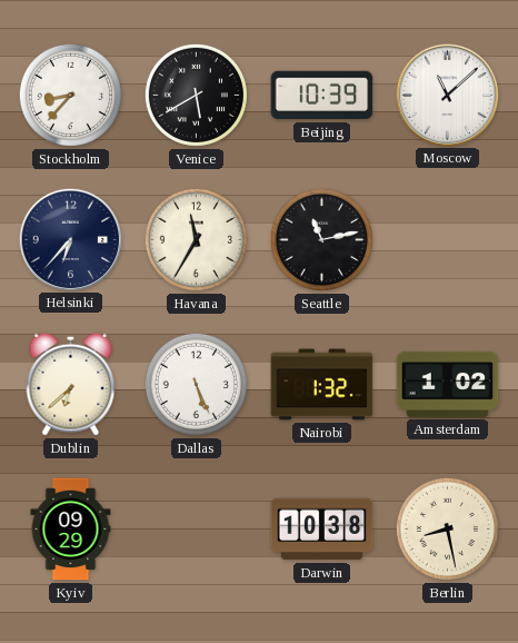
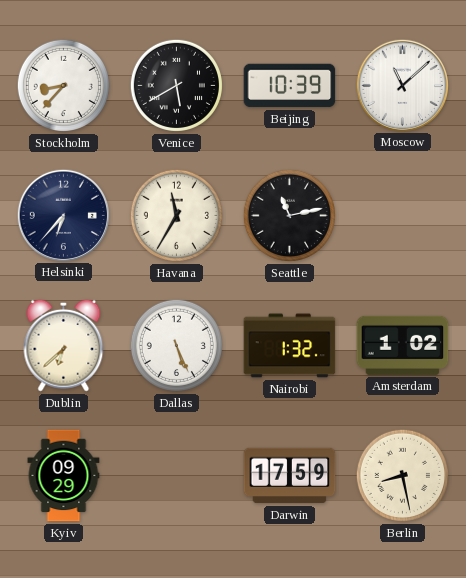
Darwin: 10:38 -> 17:59 (290, 476)
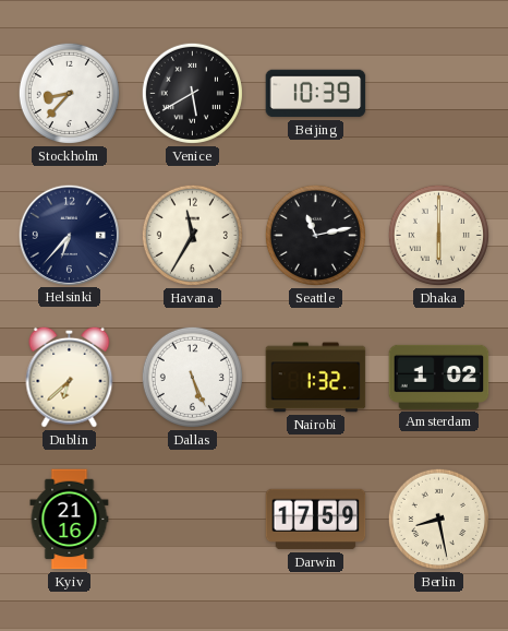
Moscow: 11:08 -> none (402, 85)
Dhaka: none -> 6:00 (438, 235)
Kyiv: 09:29 -> 21:16 (70, 520)
